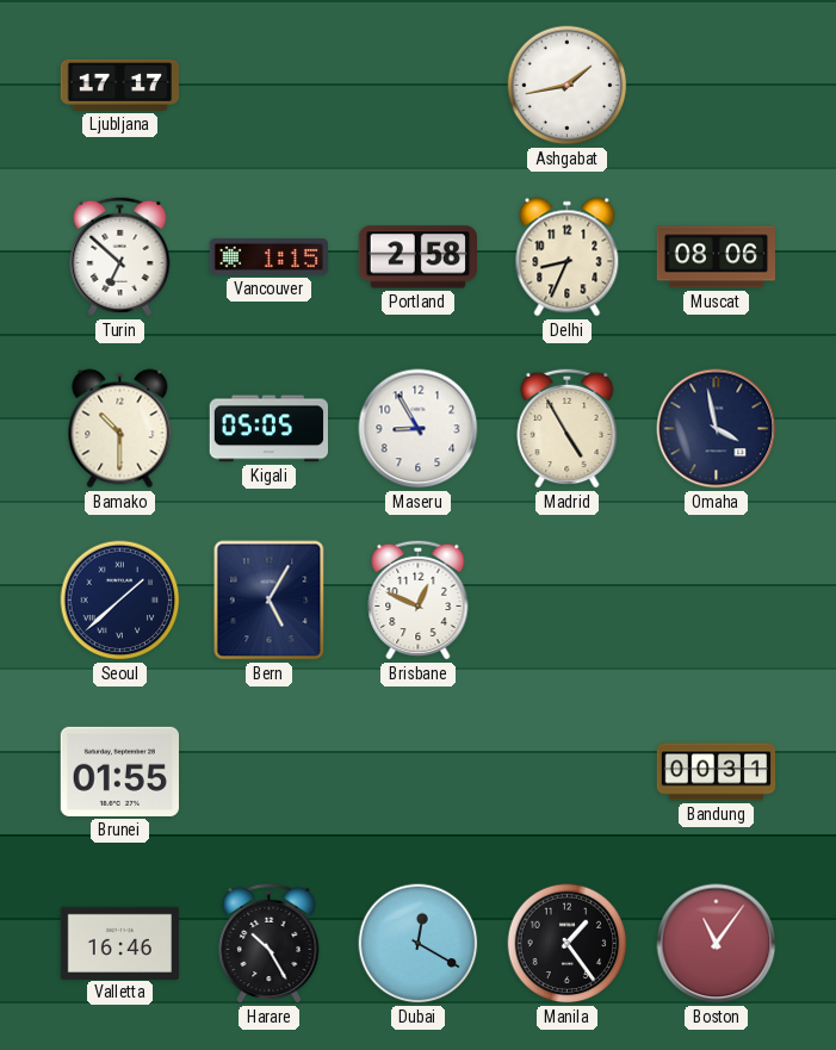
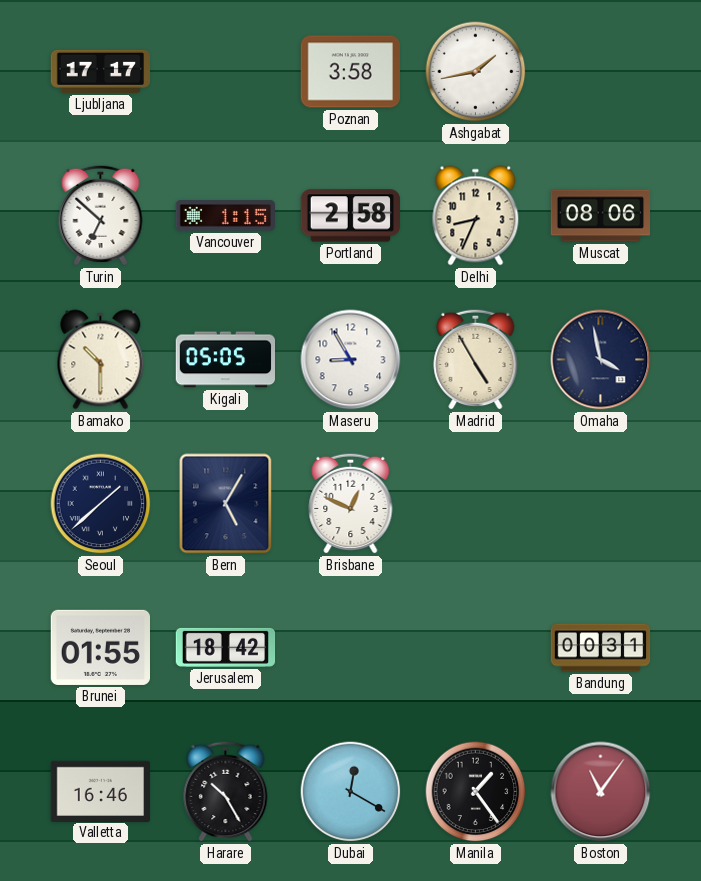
Poznan: none -> 3:58 (350, 72)
Jerusalem: none -> 18:42 (226, 647)
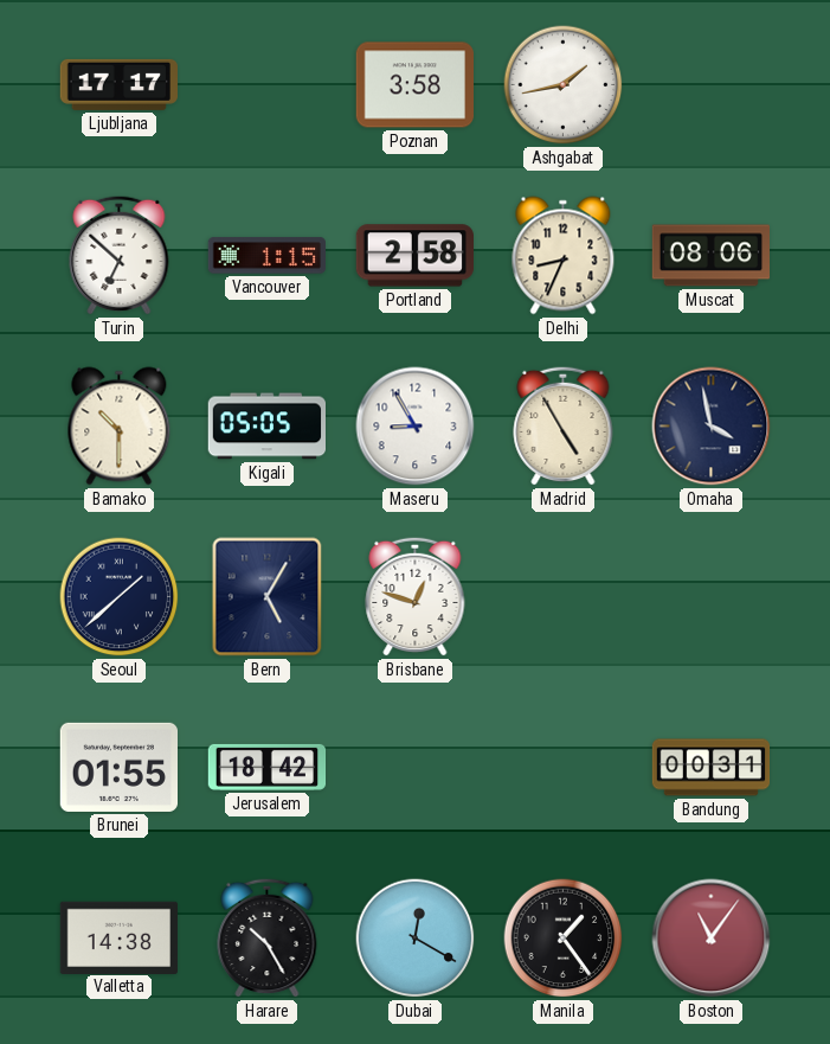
Brisbane: 12:49 -> 12:48 (416, 596)
Valletta: 16:46 -> 14:38 (118, 937)
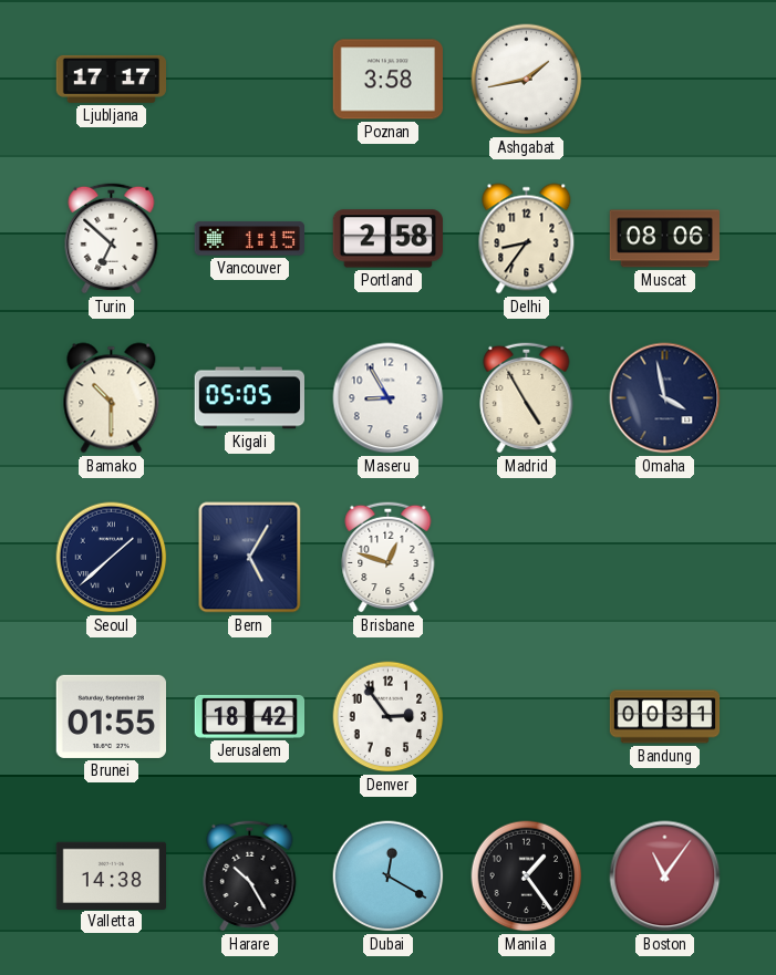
Delhi: 8:34 -> 8:36 (527, 239)
Denver: none -> 2:54 (389, 717)
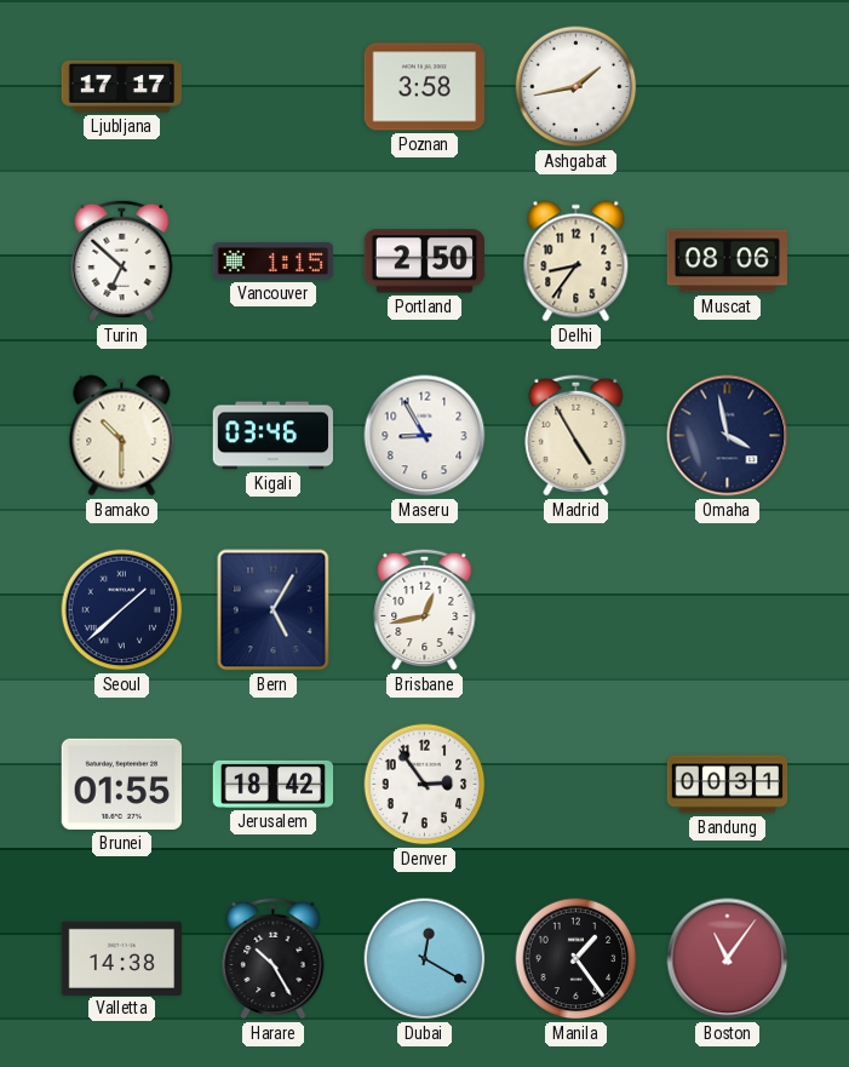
Portland: 2:58 -> 2:50 (424, 262)
Kigali: 05:05 -> 03:46 (273, 436)
Brisbane: 12:48 -> 12:43 (425, 609)
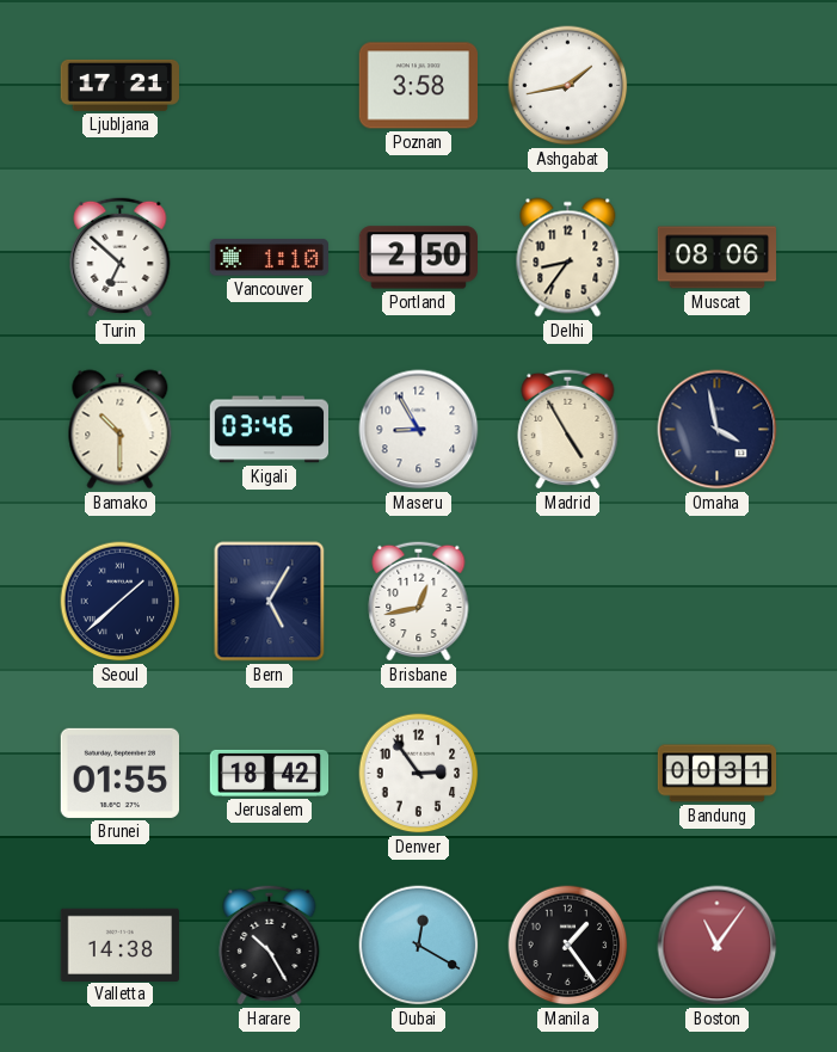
Ljubljana: 17:17 -> 17:21 (119, 85)
Vancouver: 1:15 -> 1:10 (269, 258)
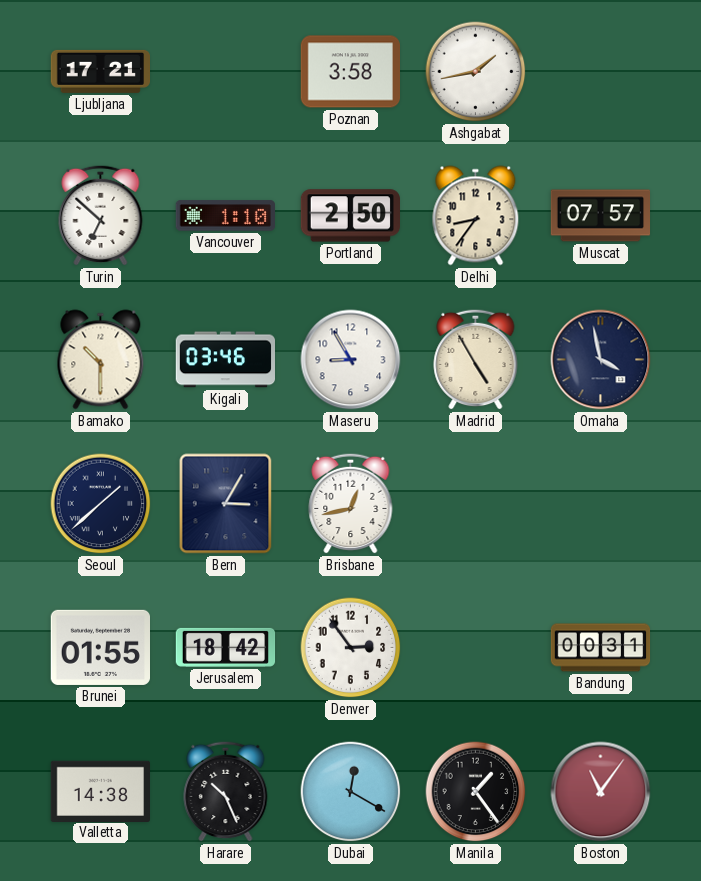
Muscat: 08:06 -> 07:57 (601, 216)
Bern: 5:05 -> 3:05 (226, 504)
Harare: 10:25 -> 10:26 (226, 791)
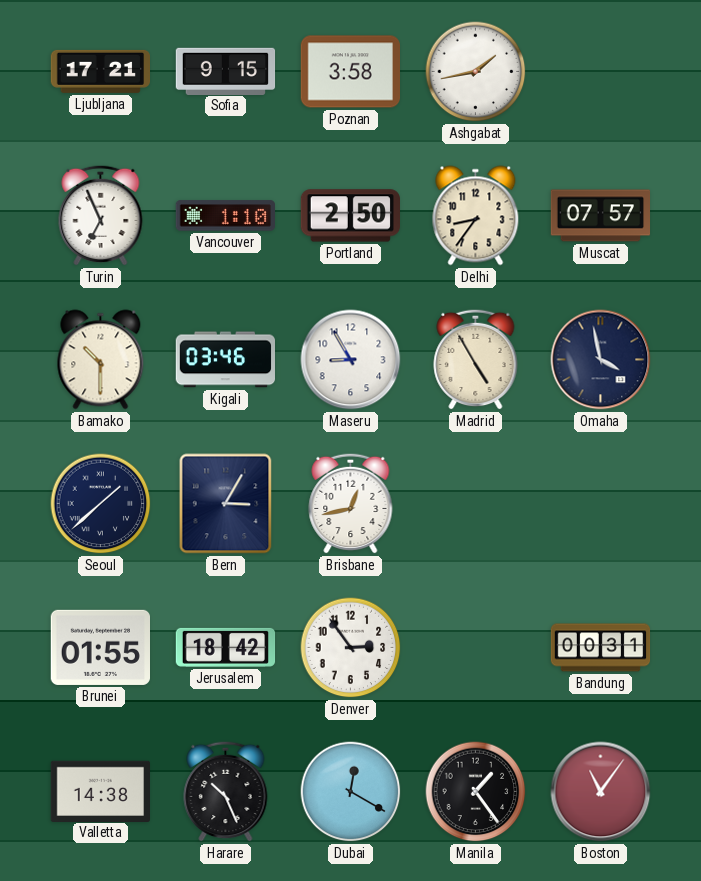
Sofia: none -> 9:15 (226, 71)
Turin: 6:52 -> 6:56 (101, 215)
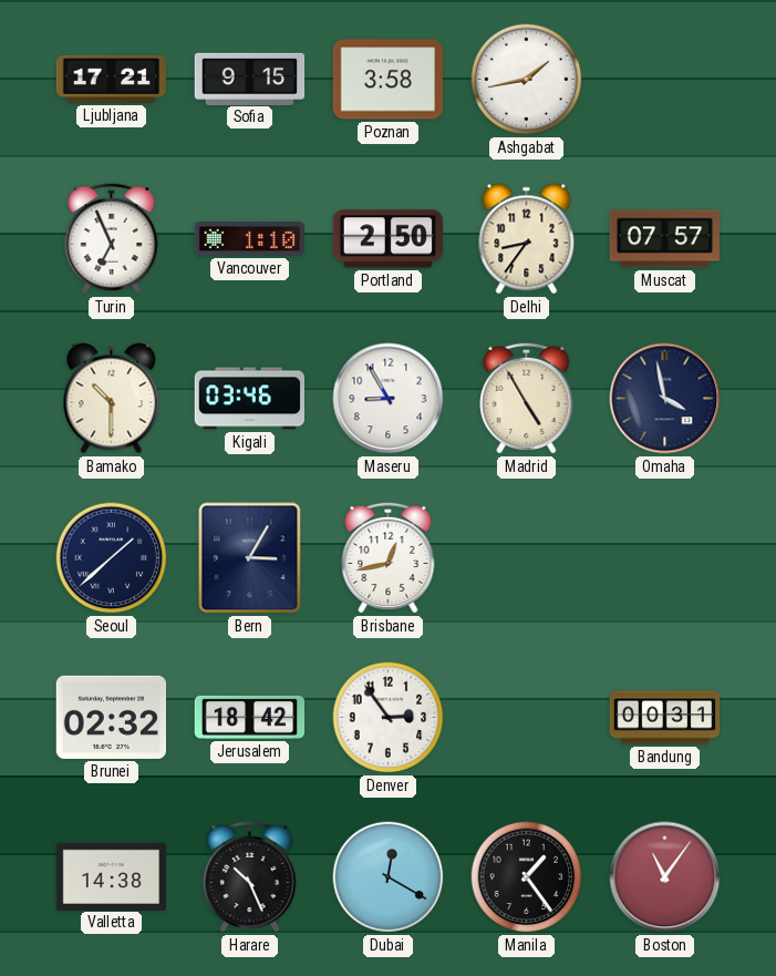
Brunei: 01:55 -> 02:32 (111, 717)
